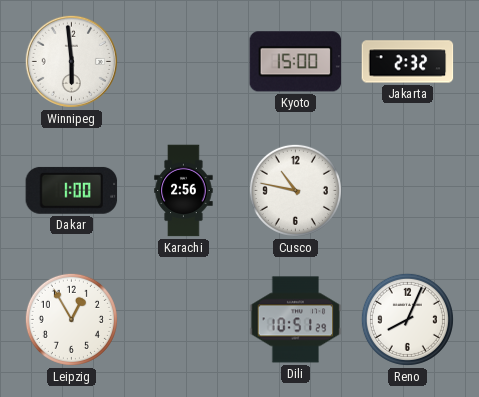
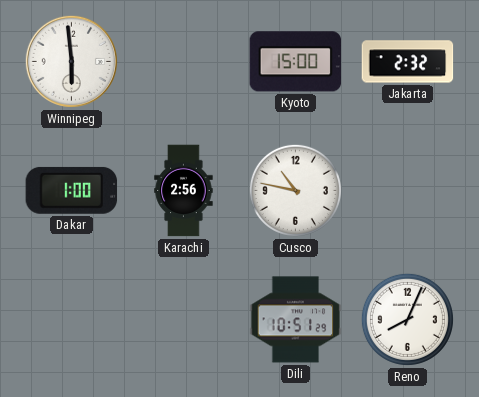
Leipzig: 12:55 -> none (71, 319)
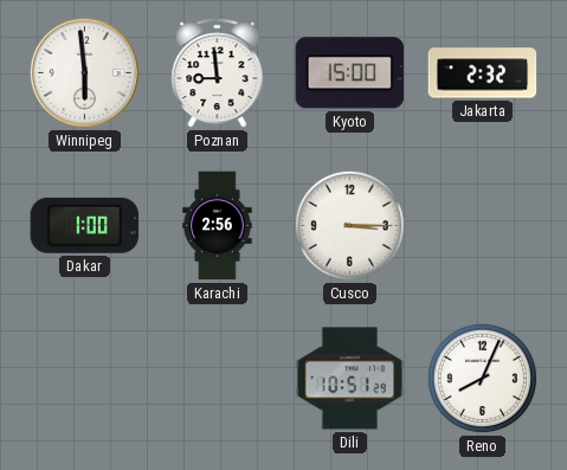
Poznan: none -> 8:59 (218, 72)
Cusco: 10:47 -> 3:15 (349, 225)
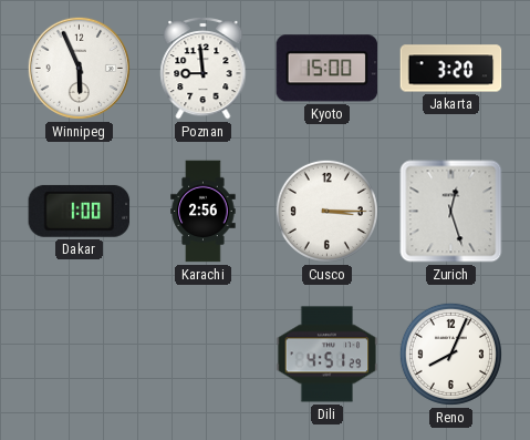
Winnipeg: 5:59 -> 5:56 (79, 68)
Jakarta: 2:32 -> 3:20 (451, 69)
Zurich: none -> 12:27 (451, 212)
Dili: 10:51 -> 4:51 (328, 355)
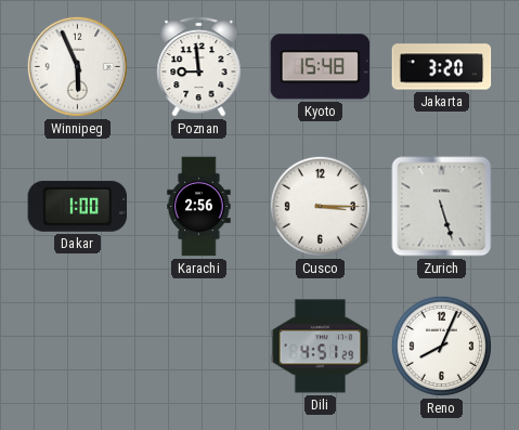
Kyoto: 15:00 -> 15:48 (321, 67)
Zurich: 12:27 -> 5:27 (442, 207)
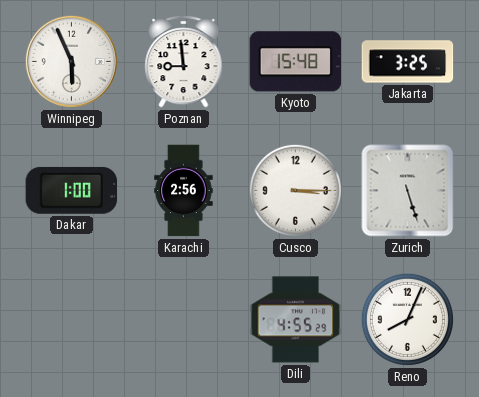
Jakarta: 3:20 -> 3:25 (408, 62)
Dili: 4:51 -> 4:55 (296, 320)
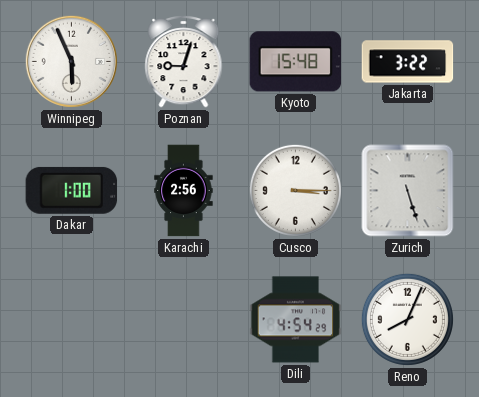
Poznan: 8:59 -> 9:03 (184, 61)
Jakarta: 3:25 -> 3:22 (408, 62)
Dili: 4:55 -> 4:54 (296, 320)
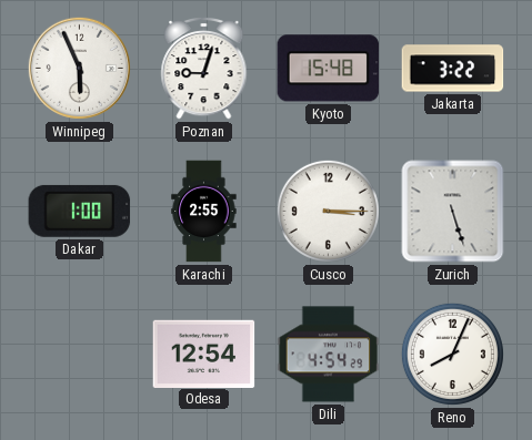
Karachi: 2:56 -> 2:55 (204, 212)
Odesa: none -> 12:54 (204, 354)
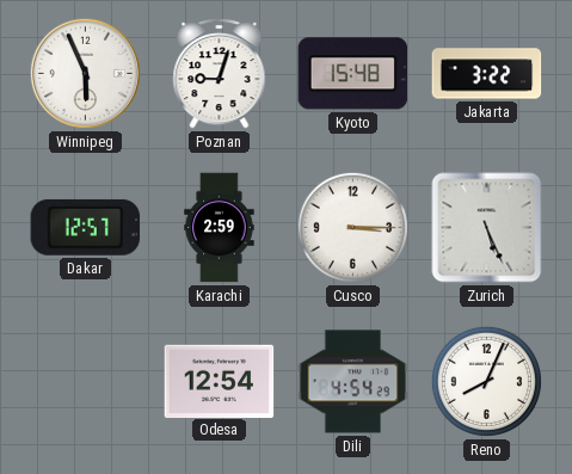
Dakar: 1:00 -> 12:57 (86, 227)
Karachi: 2:55 -> 2:59 (220, 228)
Zurich: 5:27 -> 5:26 (487, 228)
